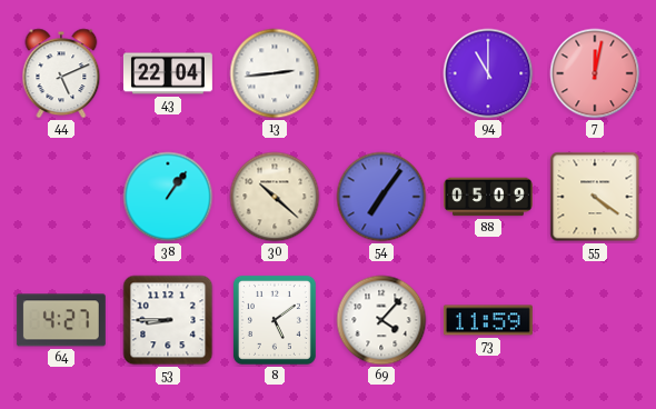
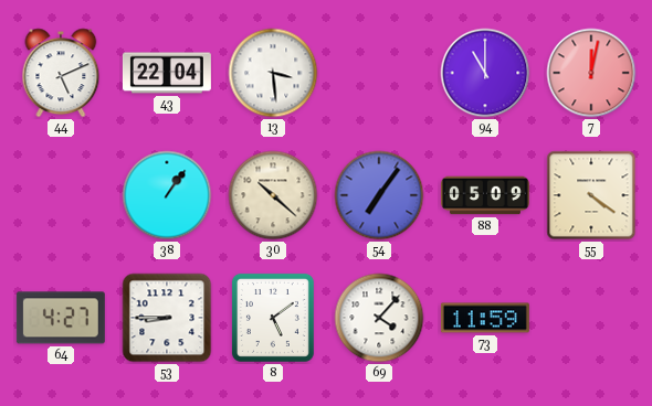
13: 2:44 -> 3:29 (273, 73)
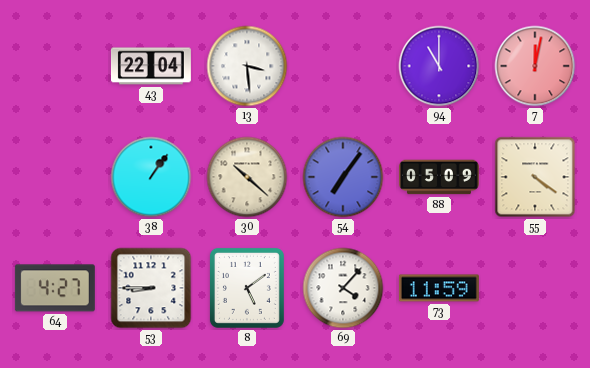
44: 5:11 -> none (61, 73)
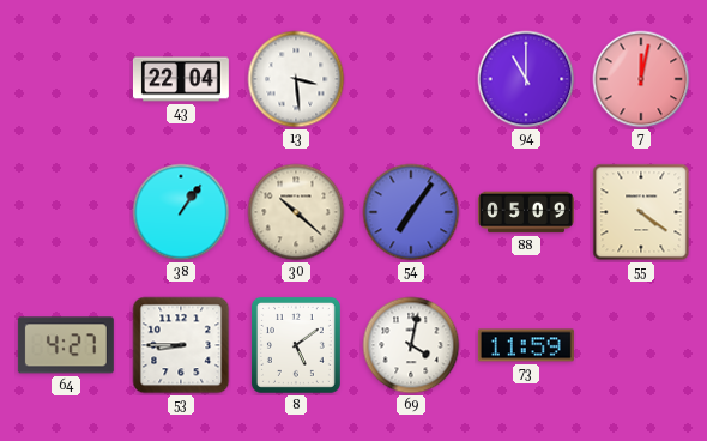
69: 4:07 -> 4:02 (411, 345)
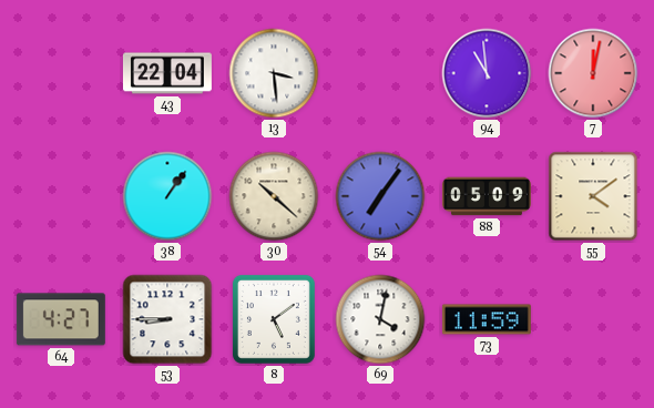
94: 11:00 -> 10:59 (487, 73)
55: 4:21 -> 4:09 (593, 196)
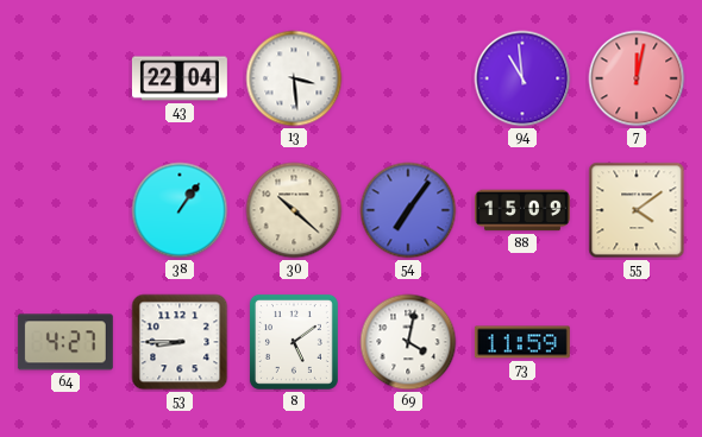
88: 05:09 -> 15:09 (522, 210)
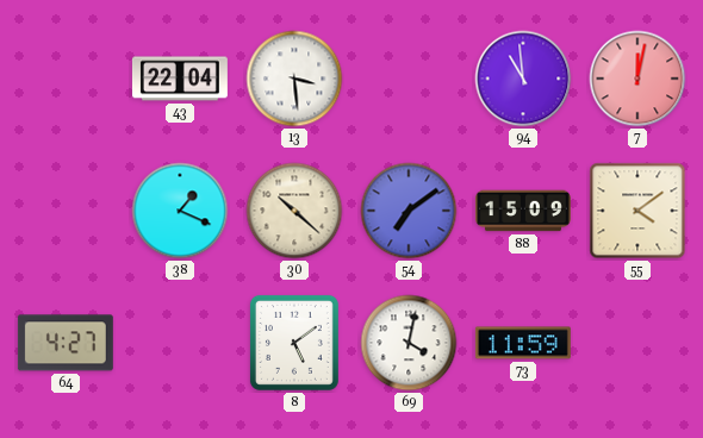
38: 1:06 -> 1:19 (180, 211)
54: 7:06 -> 7:09 (409, 211)
53: 8:45 -> none (180, 342)
